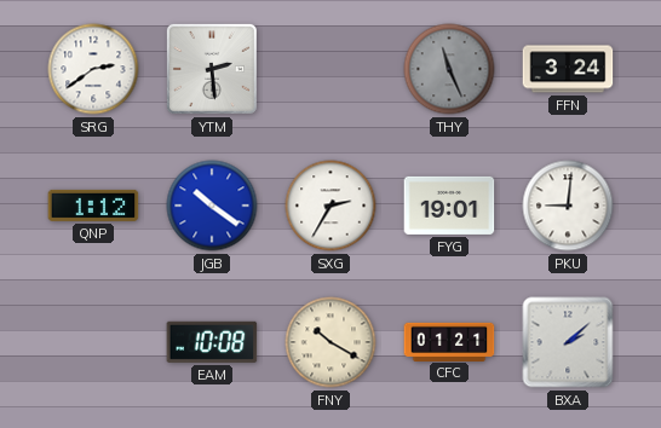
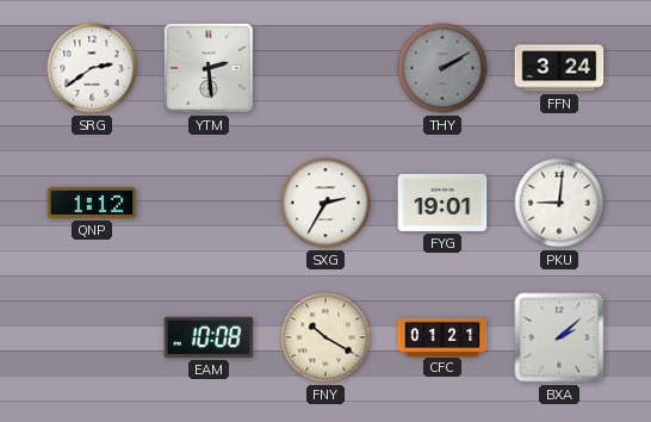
THY: 11:26 -> 2:10 (442, 68)
JGB: 10:21 -> none (212, 206)
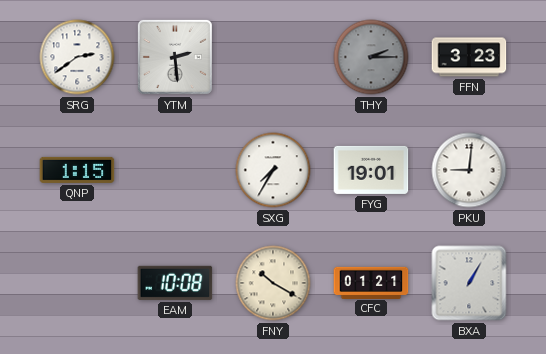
THY: 2:10 -> 2:15 (371, 57)
FFN: 3:24 -> 3:23 (469, 57)
QNP: 1:12 -> 1:15 (77, 170)
SXG: 2:35 -> 7:35 (273, 170)
BXA: 2:08 -> 1:05 (469, 283)
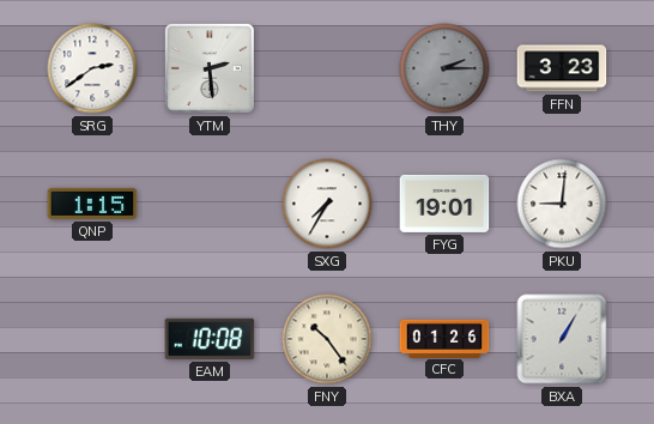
FNY: 10:20 -> 10:24 (327, 339)
CFC: 01:21 -> 01:26 (444, 338)
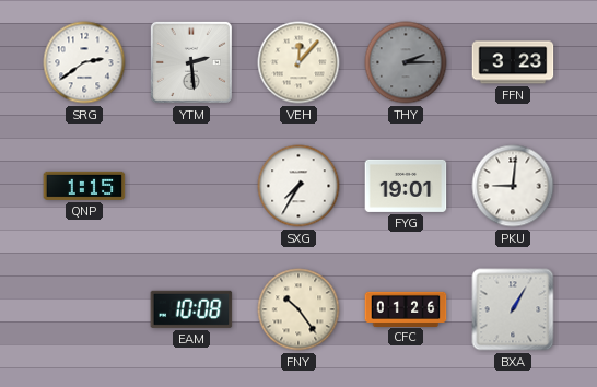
VEH: none -> 12:07 (298, 62)
